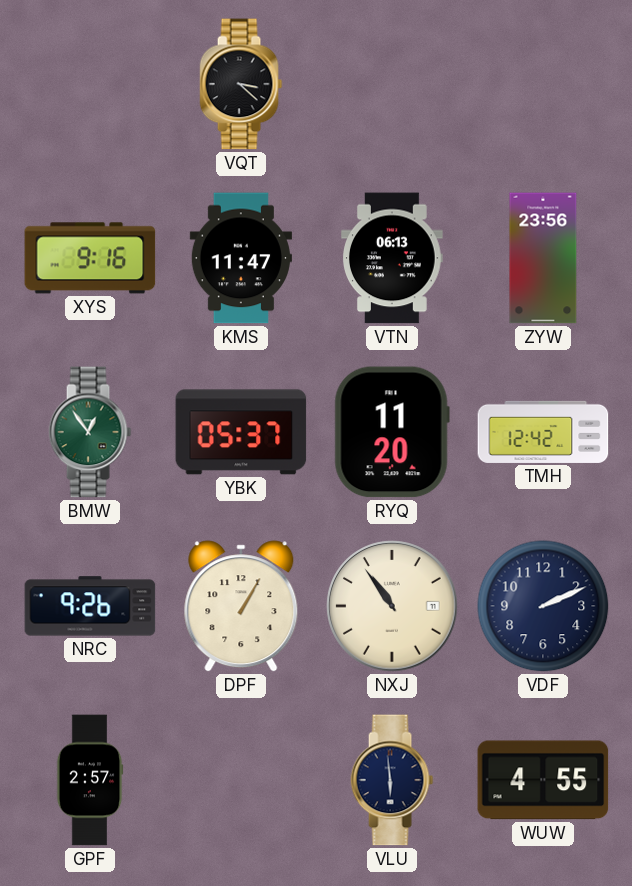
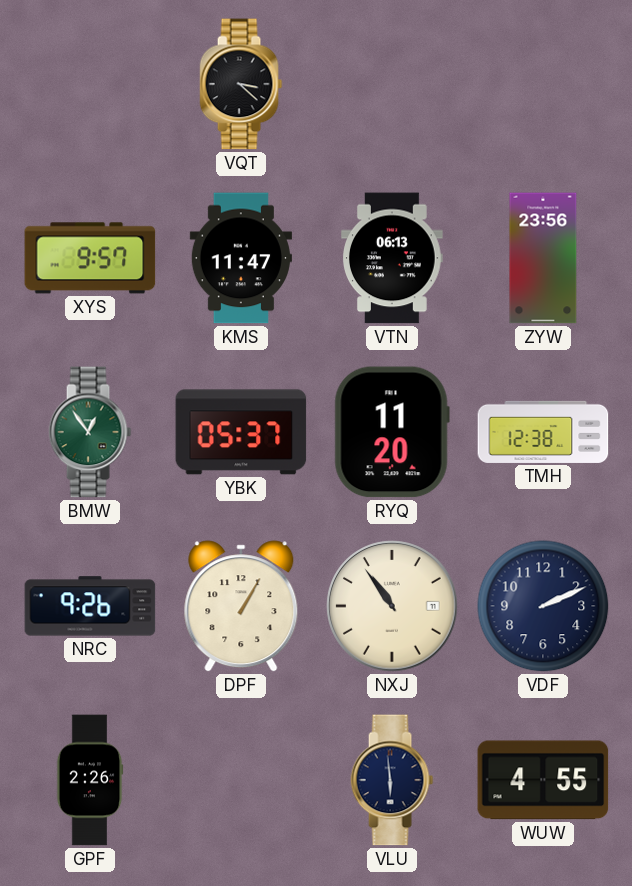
XYS: 9:16 -> 9:57 (90, 258)
TMH: 12:42 -> 12:38 (543, 432)
GPF: 2:57 -> 2:26 (90, 780)
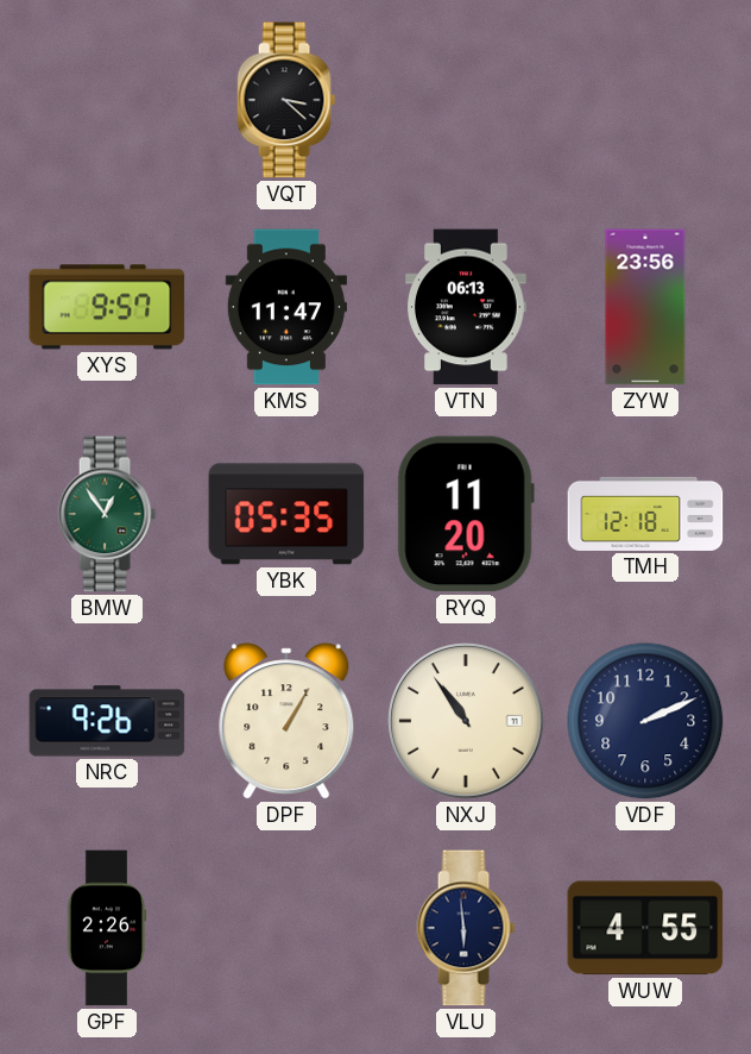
YBK: 05:37 -> 05:35 (286, 514)
TMH: 12:38 -> 12:18 (645, 514)
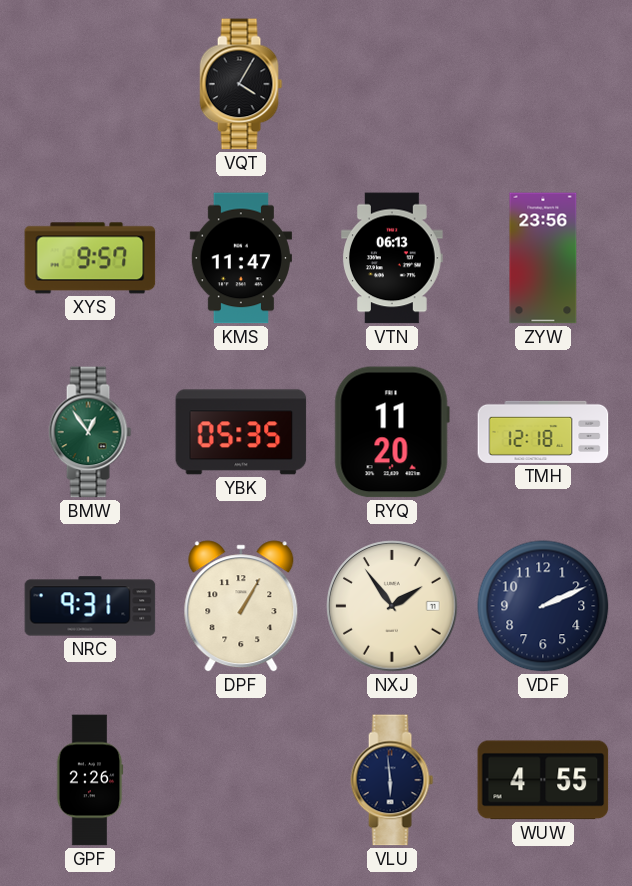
VQT: 3:22 -> 4:05 (241, 84)
NRC: 9:26 -> 9:31 (90, 606)
NXJ: 10:54 -> 1:54 (392, 606)
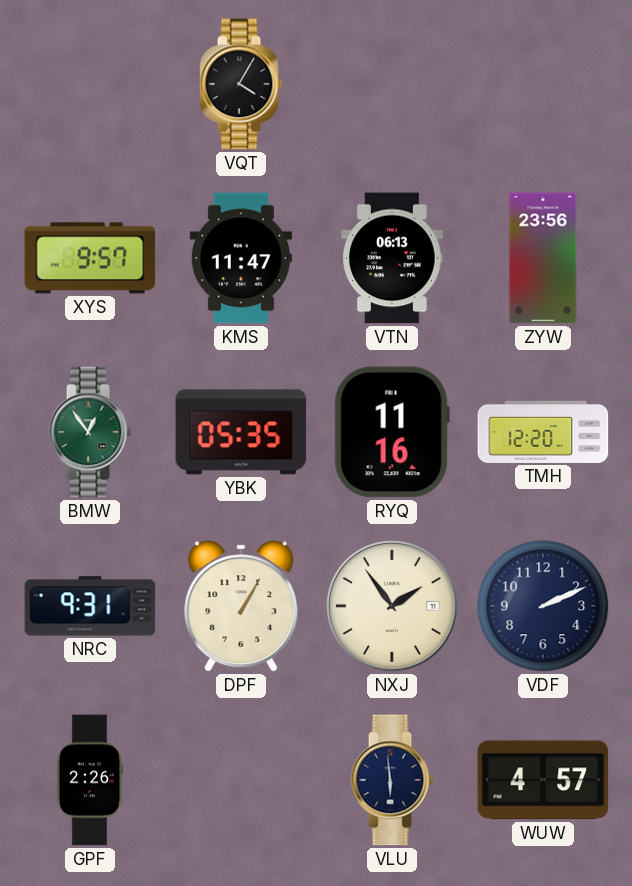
RYQ: 11:20 -> 11:16 (392, 432)
TMH: 12:18 -> 12:20 (543, 432)
WUW: 4:55 -> 4:57 (543, 780)
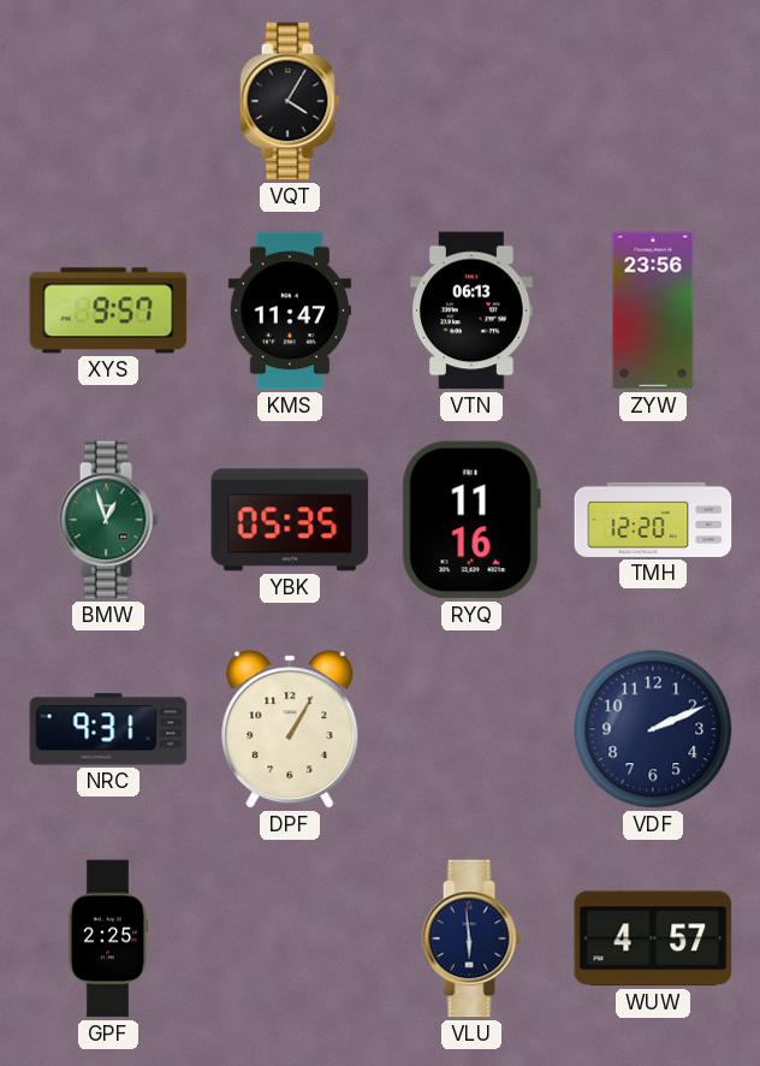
BMW: 12:54 -> 12:57 (108, 520)
NXJ: 1:54 -> none (392, 606)
GPF: 2:26 -> 2:25 (108, 938)
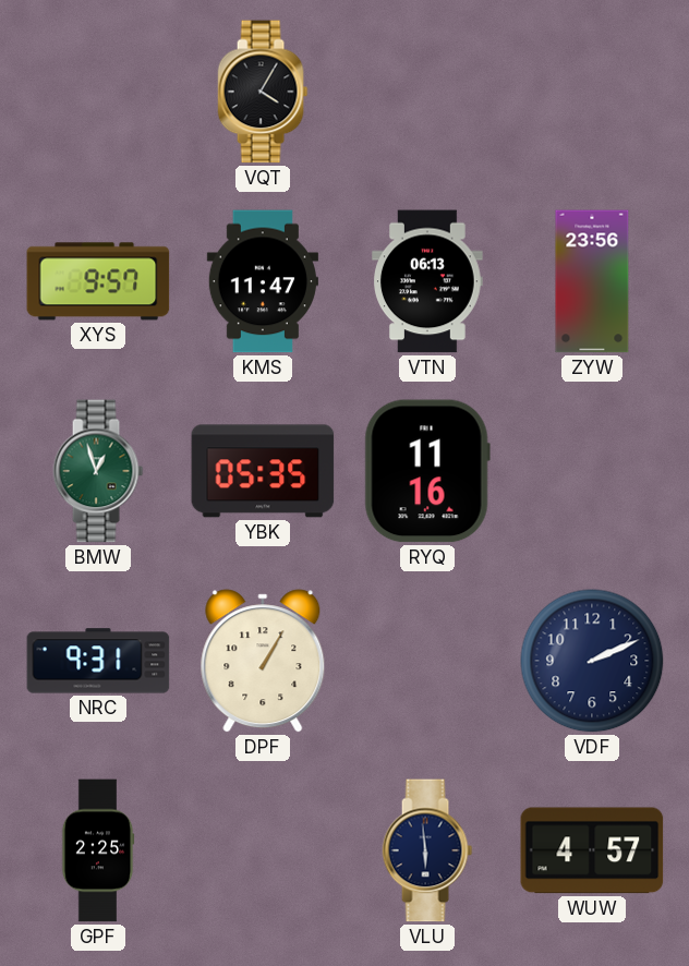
TMH: 12:20 -> none (653, 520)
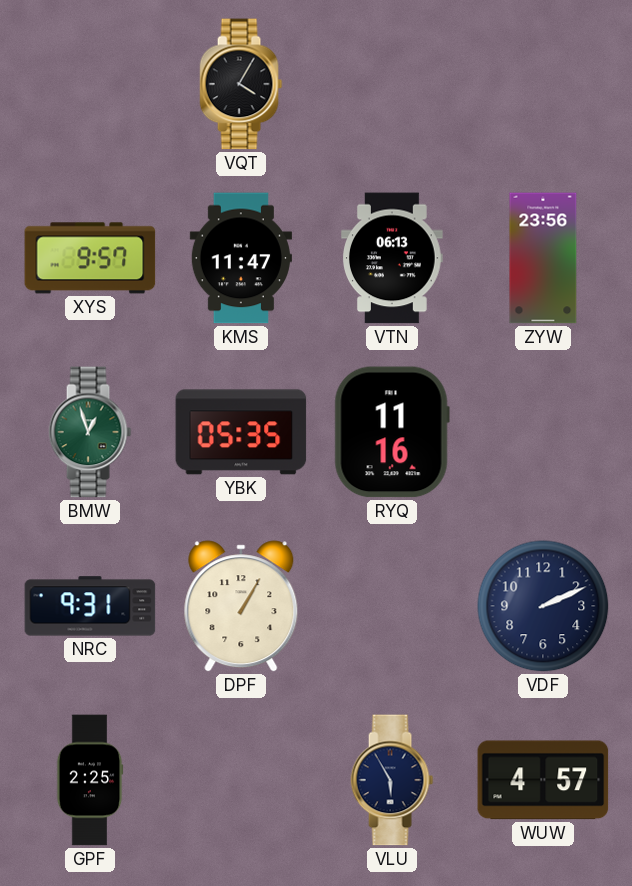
VLU: 5:59 -> 5:55 (392, 780)
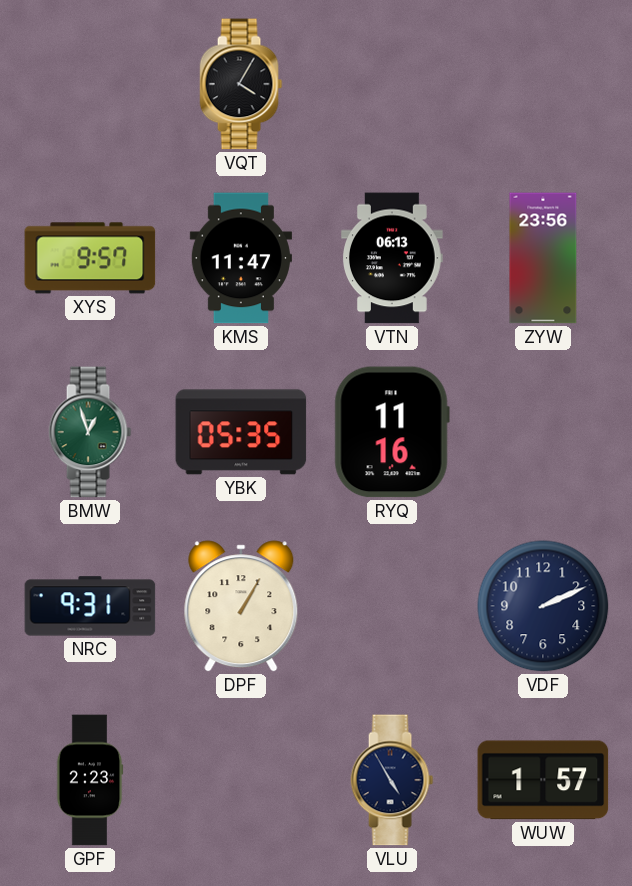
GPF: 2:25 -> 2:23 (90, 780)
VLU: 5:55 -> 4:55 (392, 780)
WUW: 4:57 -> 1:57 (543, 780)
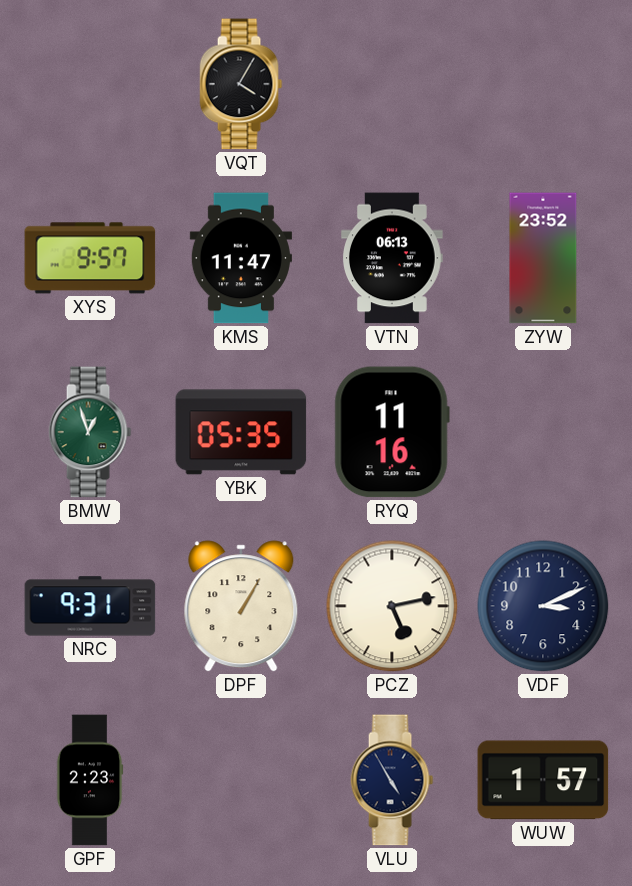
ZYW: 23:56 -> 23:52 (543, 258)
PCZ: none -> 5:13 (392, 606)
VDF: 2:11 -> 3:11 (543, 606)
